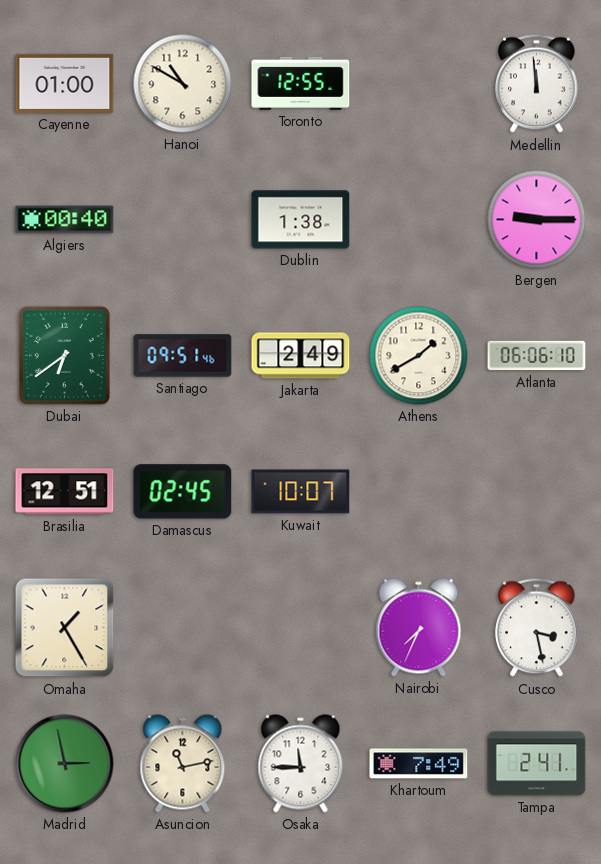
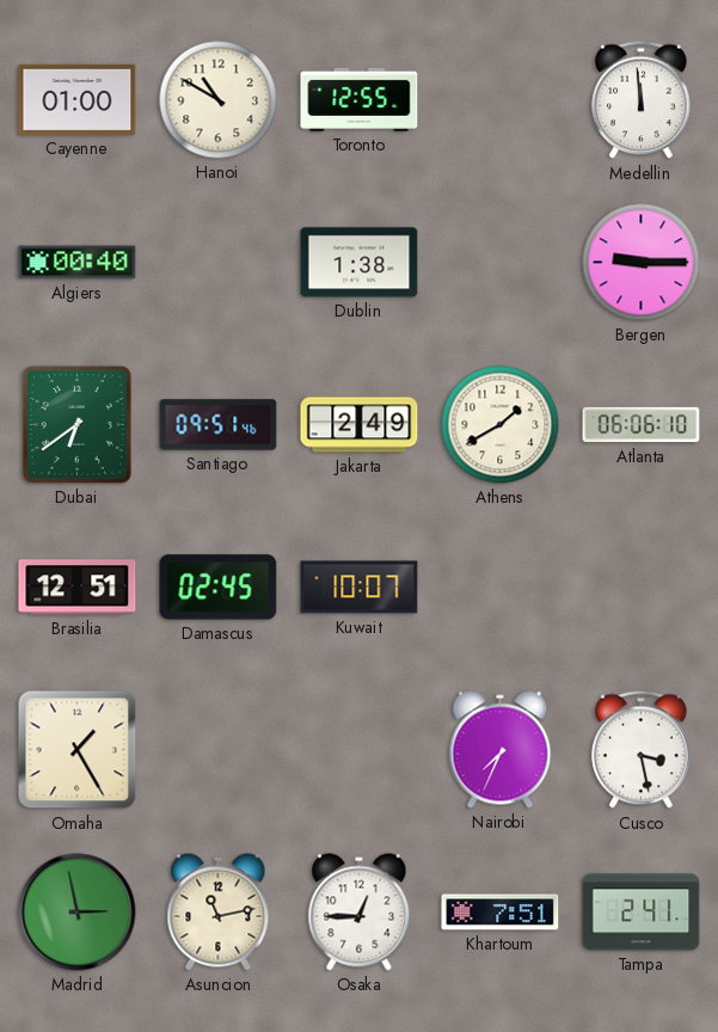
Osaka: 11:45 -> 12:45 (360, 913)
Khartoum: 7:49 -> 7:51 (501, 913)
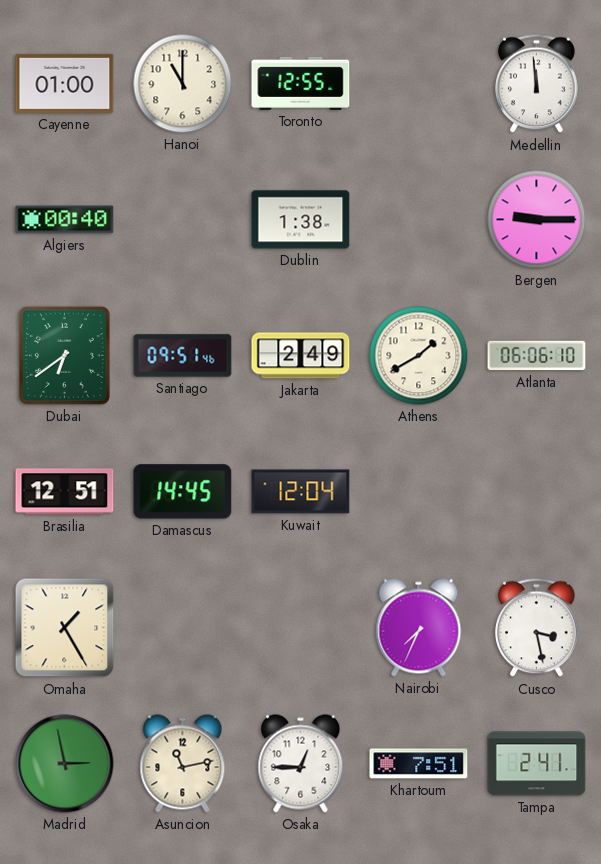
Hanoi: 10:50 -> 11:00 (183, 84)
Damascus: 02:45 -> 14:45 (183, 492)
Kuwait: 10:07 -> 12:04 (301, 492)
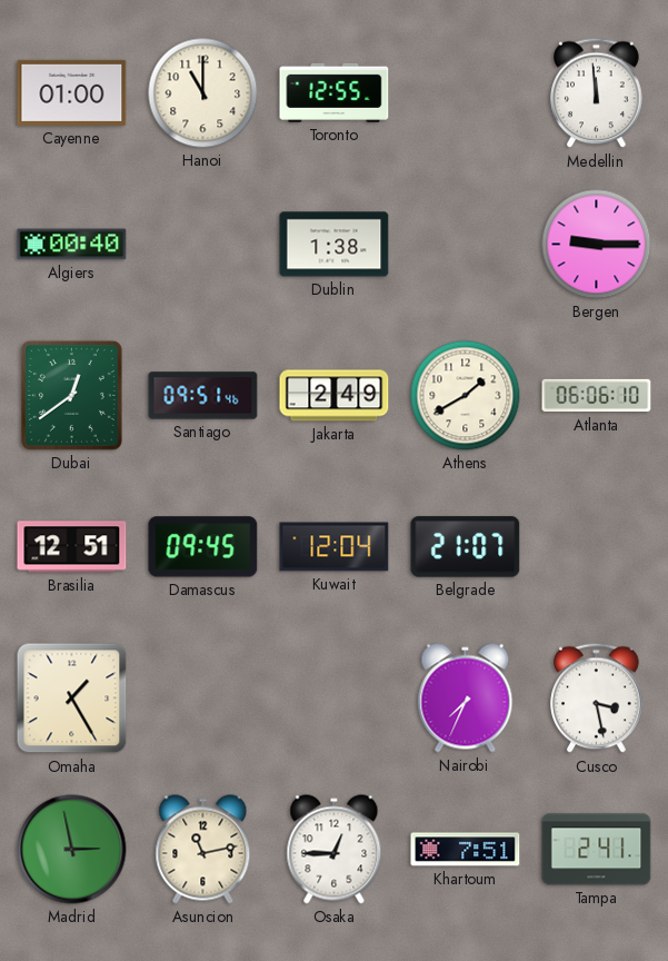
Dubai: 6:39 -> 12:39 (71, 395)
Damascus: 14:45 -> 09:45 (203, 547)
Belgrade: none -> 21:07 (466, 547)
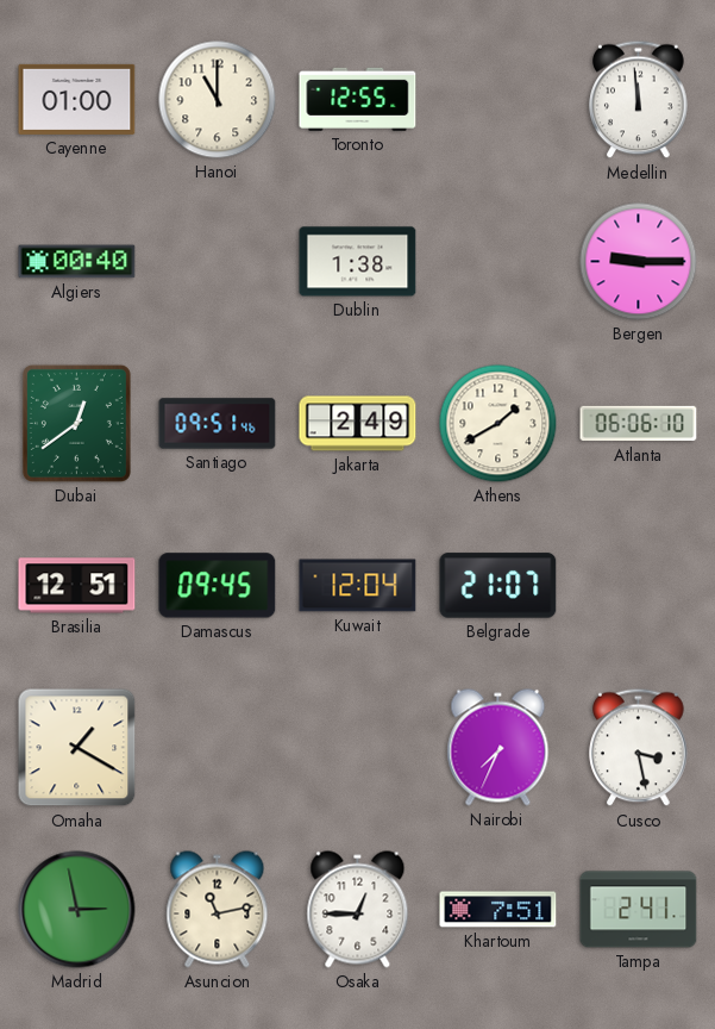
Omaha: 1:25 -> 1:20 (77, 748)
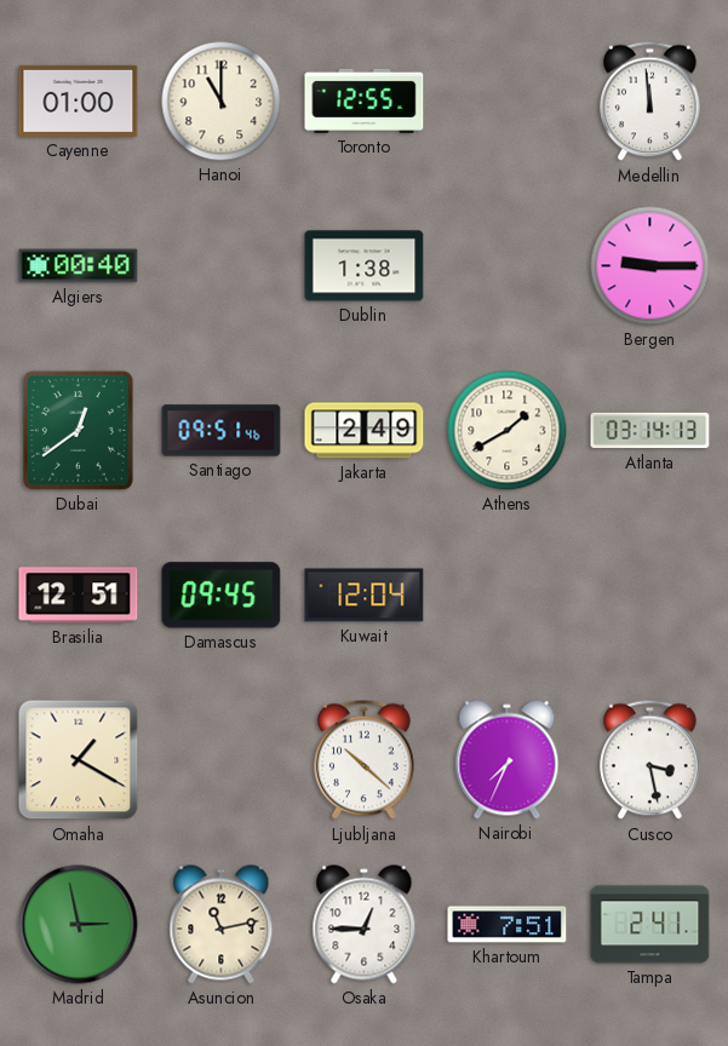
Atlanta: 06:06 -> 03:14 (650, 431)
Belgrade: 21:07 -> none (498, 586)
Ljubljana: none -> 10:22 (365, 760)
